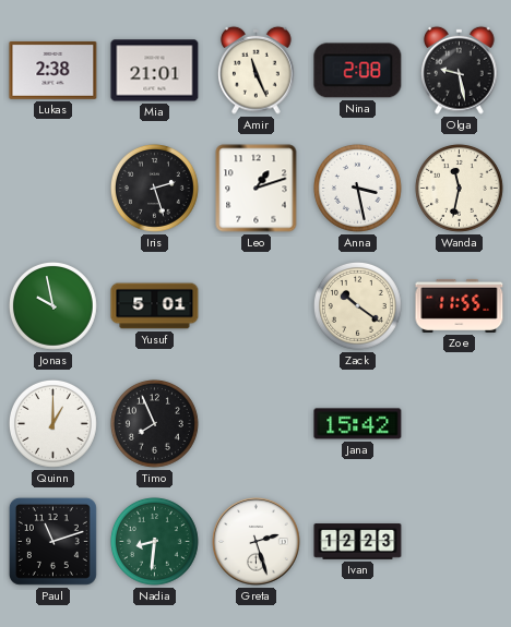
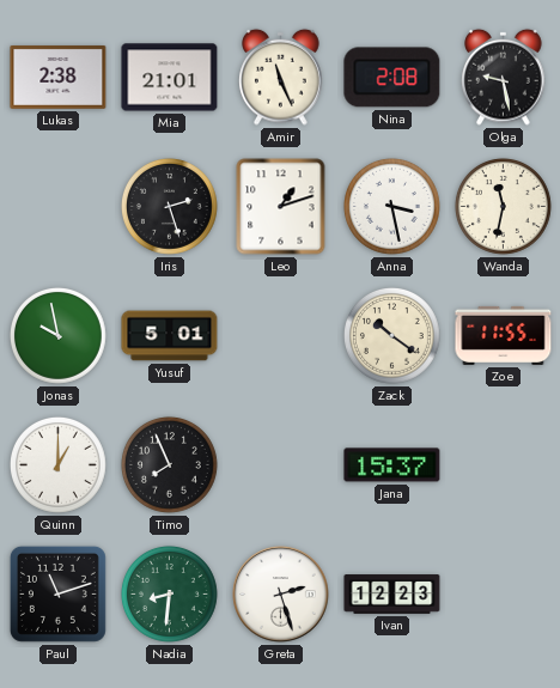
Jana: 15:42 -> 15:37 (392, 465)
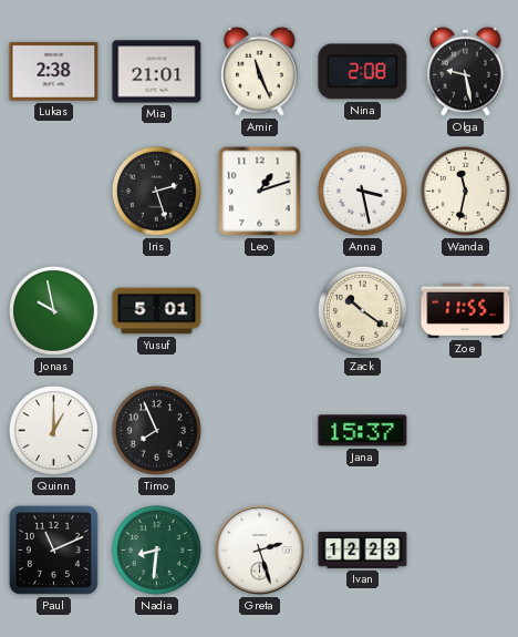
Paul: 11:12 -> 11:11 (53, 549)
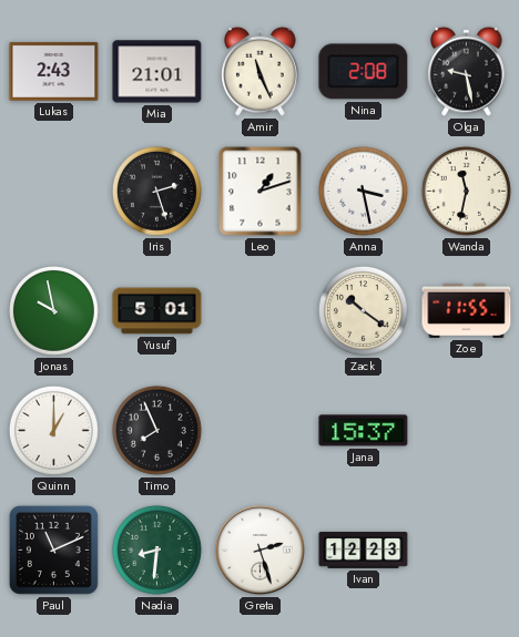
Lukas: 2:38 -> 2:43 (54, 71)
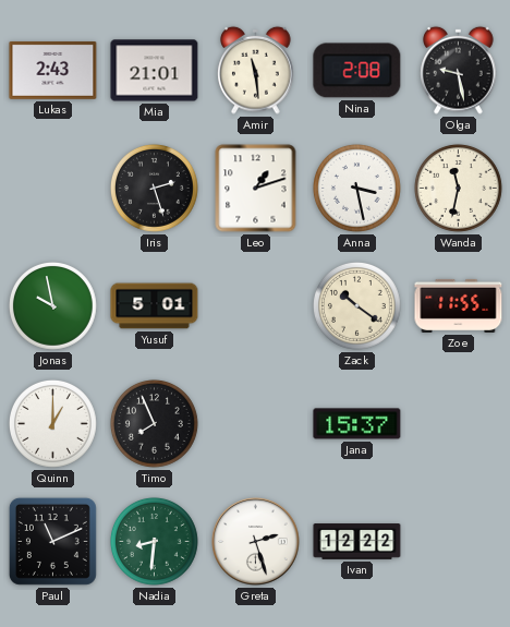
Amir: 11:26 -> 11:29 (256, 70)
Ivan: 12:23 -> 12:22 (357, 542)
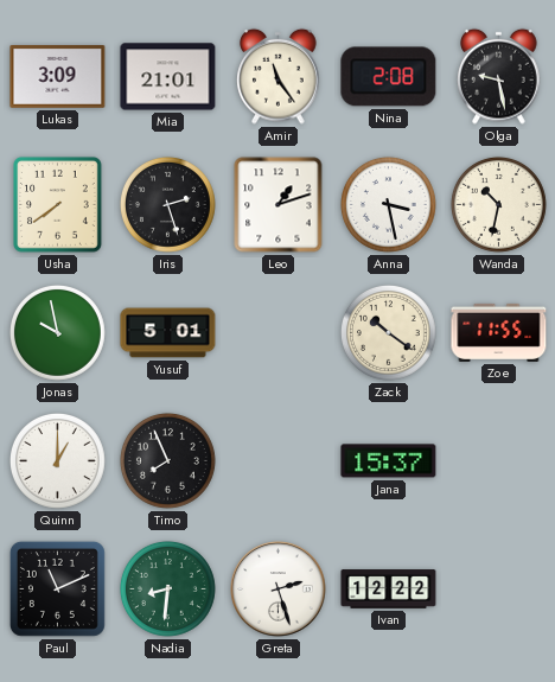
Lukas: 2:43 -> 3:09 (58, 76)
Amir: 11:29 -> 11:24 (279, 76)
Usha: none -> 7:39 (57, 205)
Wanda: 11:32 -> 10:32 (499, 205)
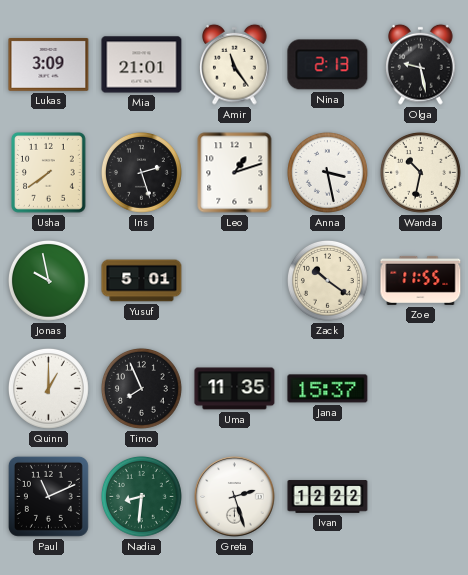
Nina: 2:08 -> 2:13 (328, 65)
Uma: none -> 11:35 (235, 389)
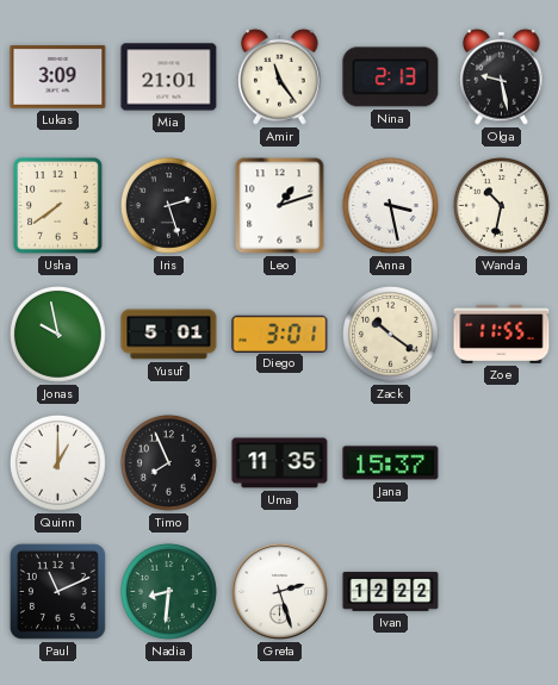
Diego: none -> 3:01 (280, 334)
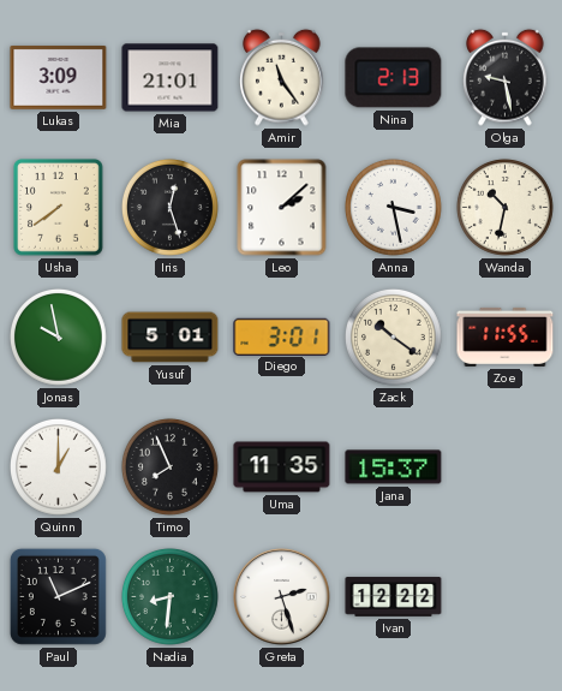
Iris: 2:27 -> 12:27 (171, 208)
Leo: 1:12 -> 2:08 (282, 208)
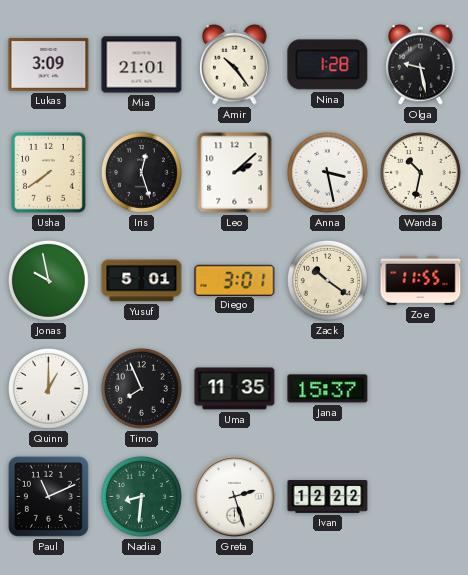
Amir: 11:24 -> 10:24 (235, 64)
Nina: 2:13 -> 1:28 (328, 65)
